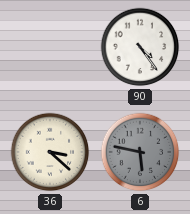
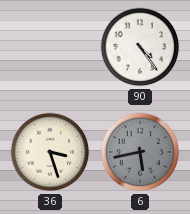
36: 3:22 -> 3:27 (50, 152)
6: 5:47 -> 5:43 (140, 152)
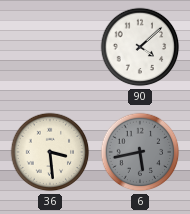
90: 4:24 -> 4:08 (140, 47)
36: 3:27 -> 3:29 (50, 152)
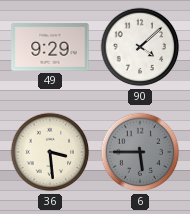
49: none -> 9:29 (50, 47)
6: 5:43 -> 5:45 (140, 152)
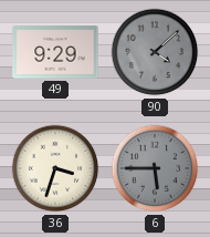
90 dial: white -> grey (155, 52)
36: 3:29 -> 3:33 (55, 168)
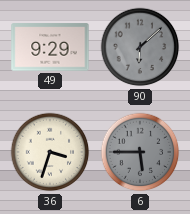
90: 4:08 -> 6:08 (140, 47)
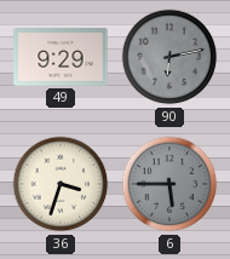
90: 6:08 -> 6:13 (169, 57)
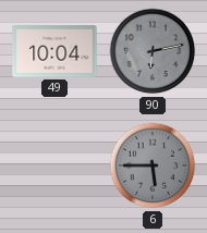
49: 9:29 -> 10:04 (54, 51)
36: 3:33 -> none (61, 184)
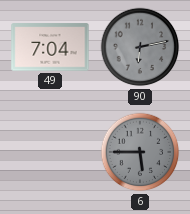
49: 10:04 -> 7:04 (50, 47)
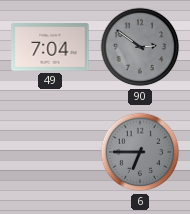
90: 6:13 -> 2:51 (140, 47)
6: 5:45 -> 6:45 (140, 152)
